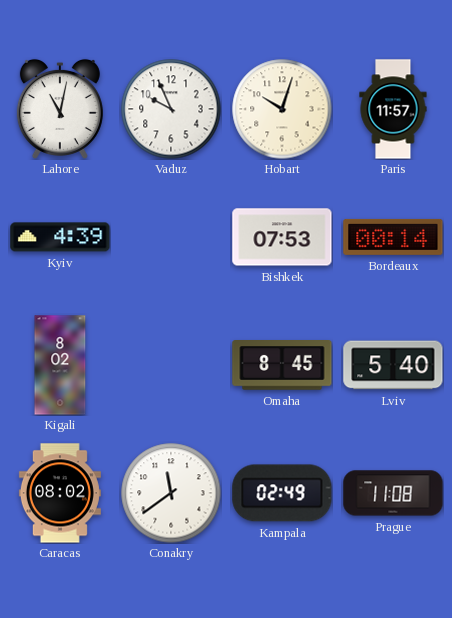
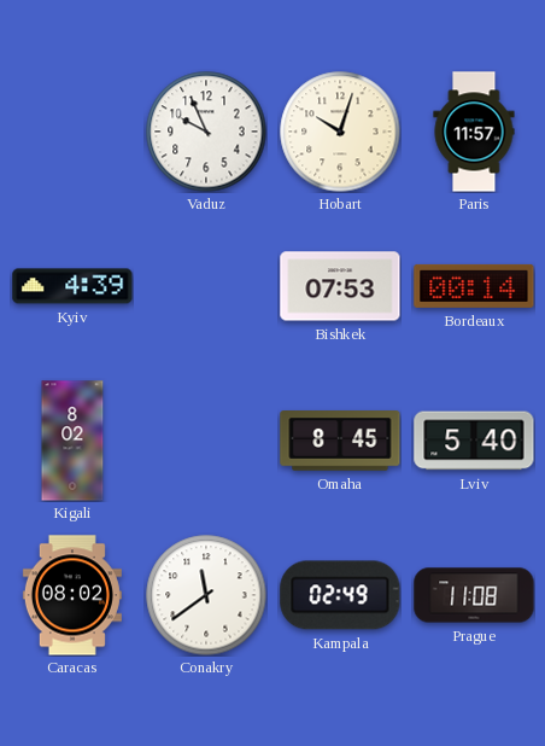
Lahore: 11:02 -> none (60, 109)
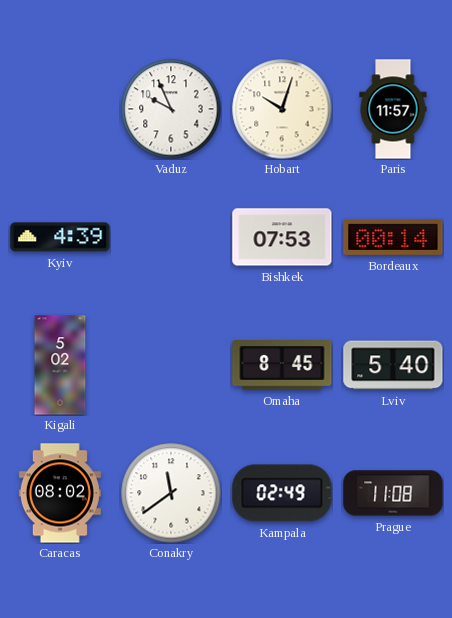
Kigali: 8:02 -> 5:02 (60, 365)
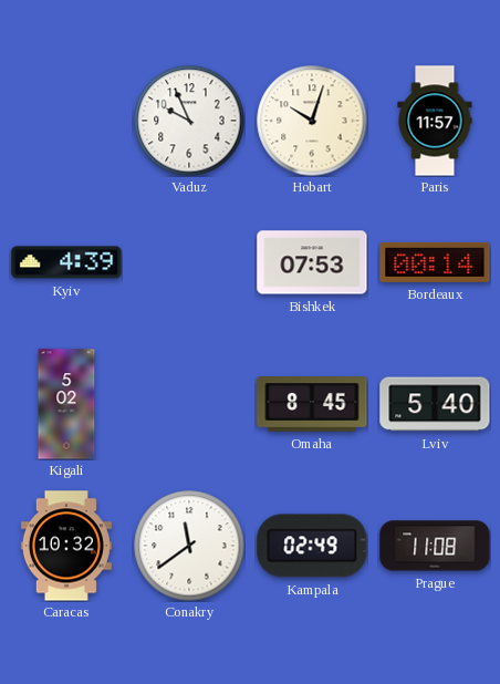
Caracas: 08:02 -> 10:32 (66, 546)
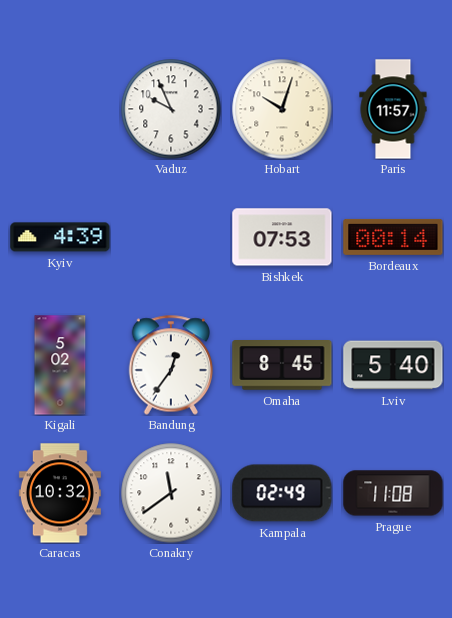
Bandung: none -> 12:36 (171, 365)
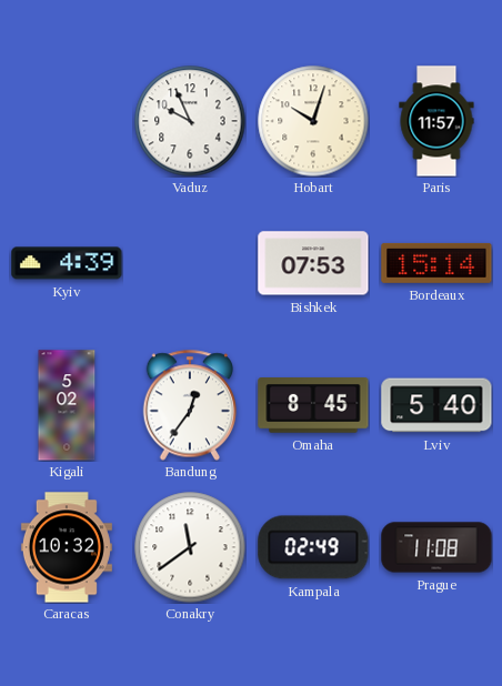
Bordeaux: 00:14 -> 15:14 (436, 263)
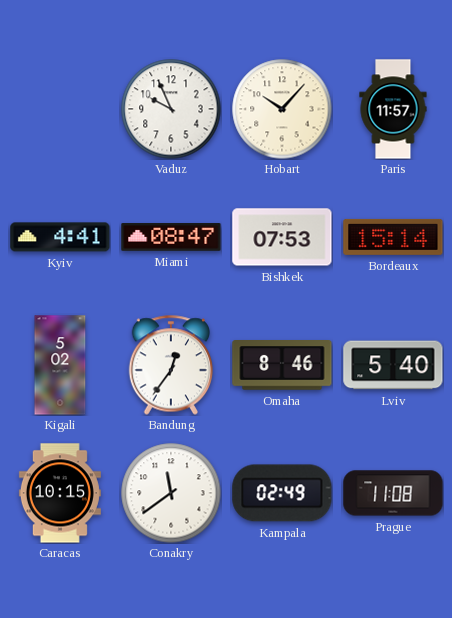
Hobart: 10:03 -> 10:07 (282, 109)
Kyiv: 4:39 -> 4:41 (60, 237)
Miami: none -> 08:47 (171, 237)
Omaha: 8:45 -> 8:46 (282, 365)
Caracas: 10:32 -> 10:15 (60, 493)
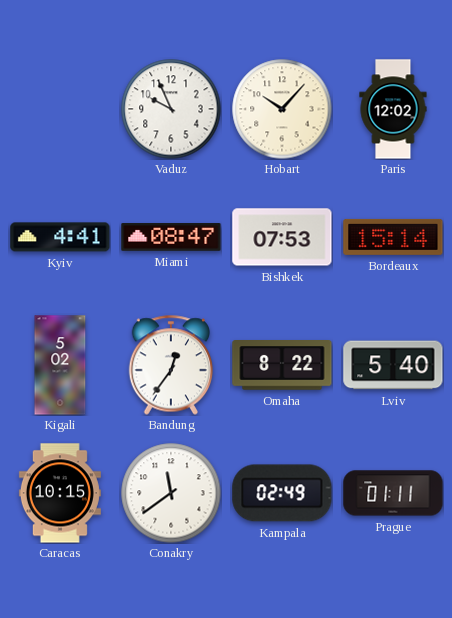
Paris: 11:57 -> 12:02 (393, 109)
Omaha: 8:46 -> 8:22 (282, 365)
Prague: 11:08 -> 01:11 (393, 493)
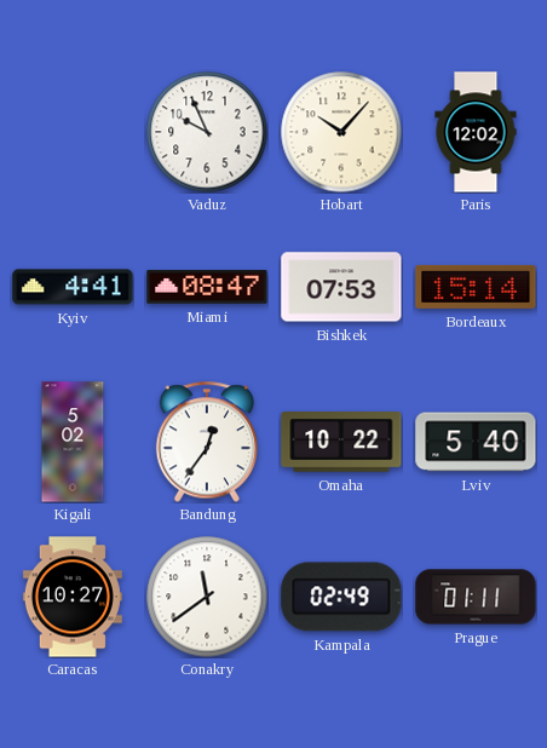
Omaha: 8:22 -> 10:22 (341, 442)
Caracas: 10:15 -> 10:27 (73, 597)
